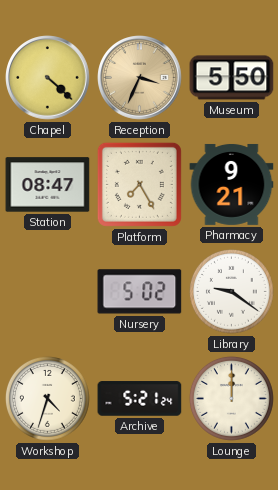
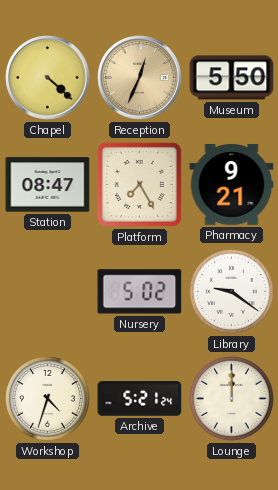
Reception: 3:34 -> 12:34 (140, 78)
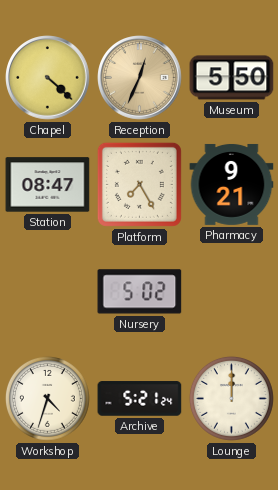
Library: 9:21 -> none (231, 291)
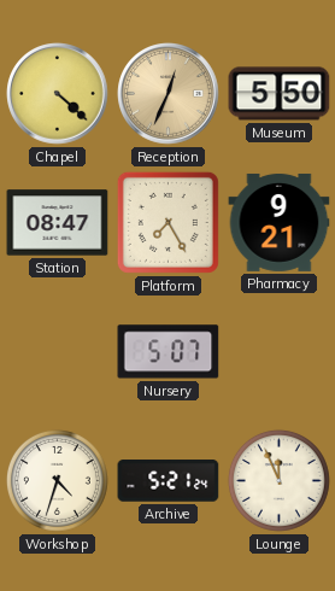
Nursery: 5:02 -> 5:07 (169, 352)
Lounge: 12:00 -> 11:56 (278, 480)
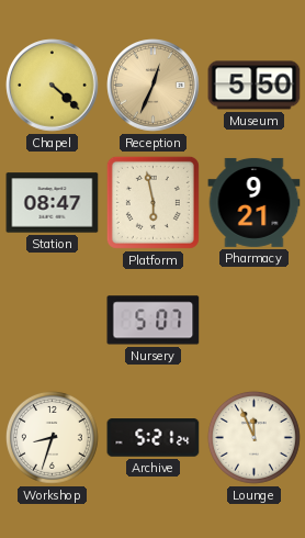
Platform: 7:25 -> 5:58 (152, 202)
Workshop: 4:33 -> 8:33 (52, 437)
